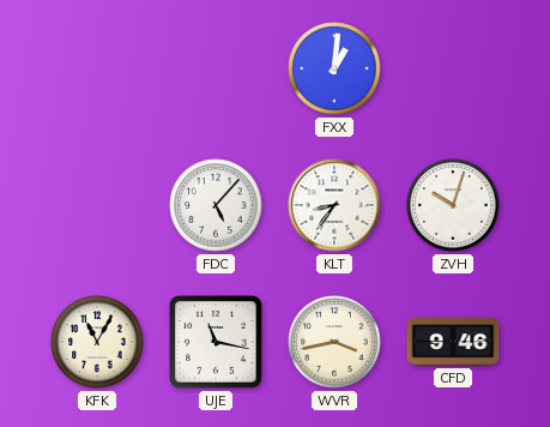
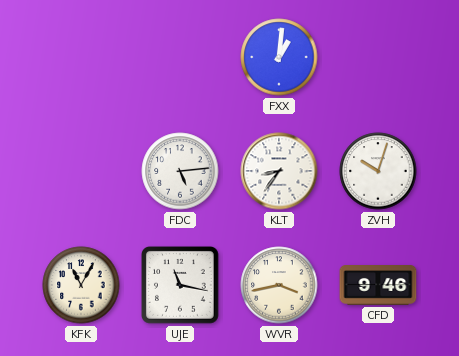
FDC: 5:07 -> 5:14 (180, 171)
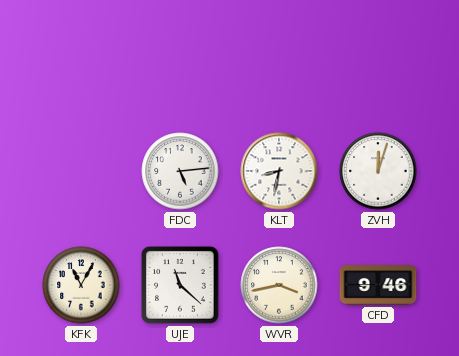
FXX: 1:01 -> none (279, 57)
KLT: 8:36 -> 8:32 (279, 171)
ZVH: 10:03 -> 12:03 (378, 171)
UJE: 11:17 -> 11:22 (181, 286)
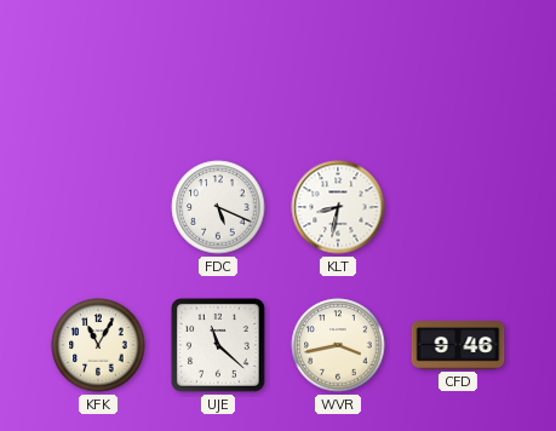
FDC: 5:14 -> 5:19 (218, 207)
ZVH: 12:03 -> none (378, 171)
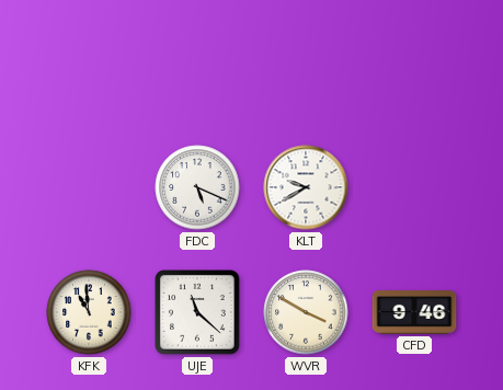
KLT: 8:32 -> 9:40 (306, 187)
KFK: 11:05 -> 10:59 (89, 312)
WVR: 3:43 -> 3:50 (306, 312)
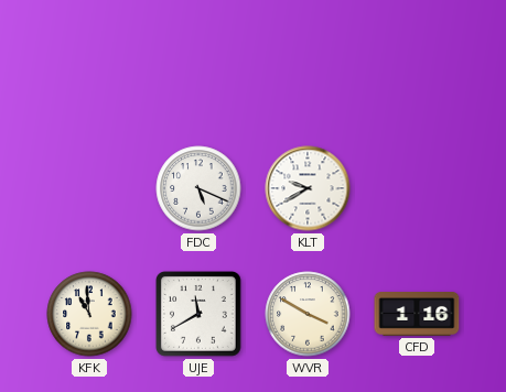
UJE: 11:22 -> 11:40 (200, 315)
CFD: 9:46 -> 1:16 (417, 315)
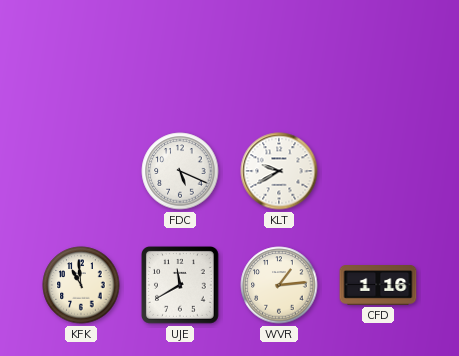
WVR: 3:50 -> 1:14 (279, 285)
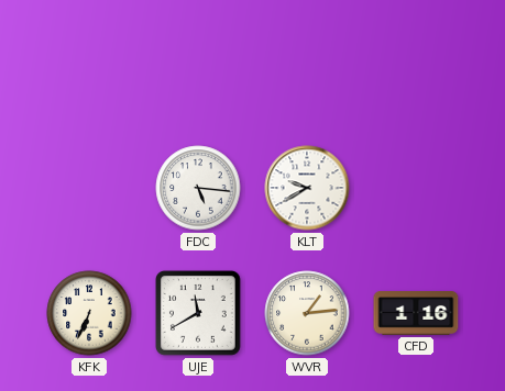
FDC: 5:19 -> 5:16 (198, 188)
KFK: 10:59 -> 6:34 (89, 313)
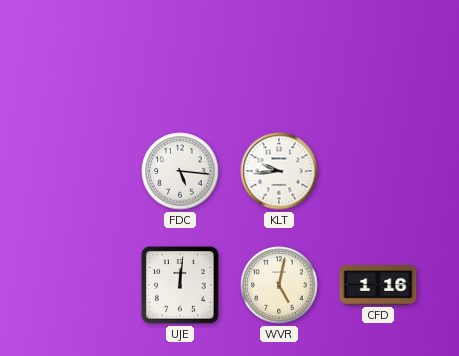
KLT: 9:40 -> 9:44 (279, 171)
KFK: 6:34 -> none (89, 313)
UJE: 11:40 -> 12:01 (181, 286)
WVR: 1:14 -> 5:02 (279, 285)
